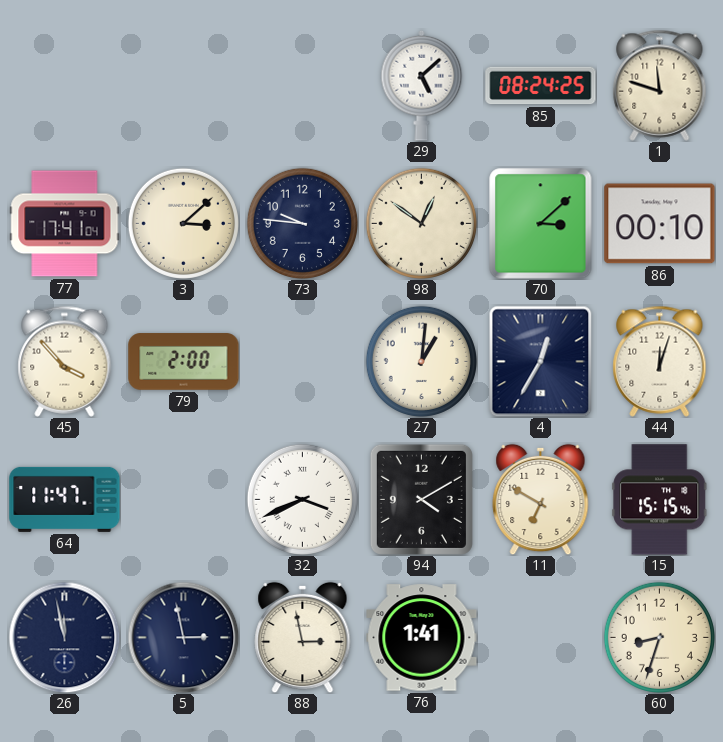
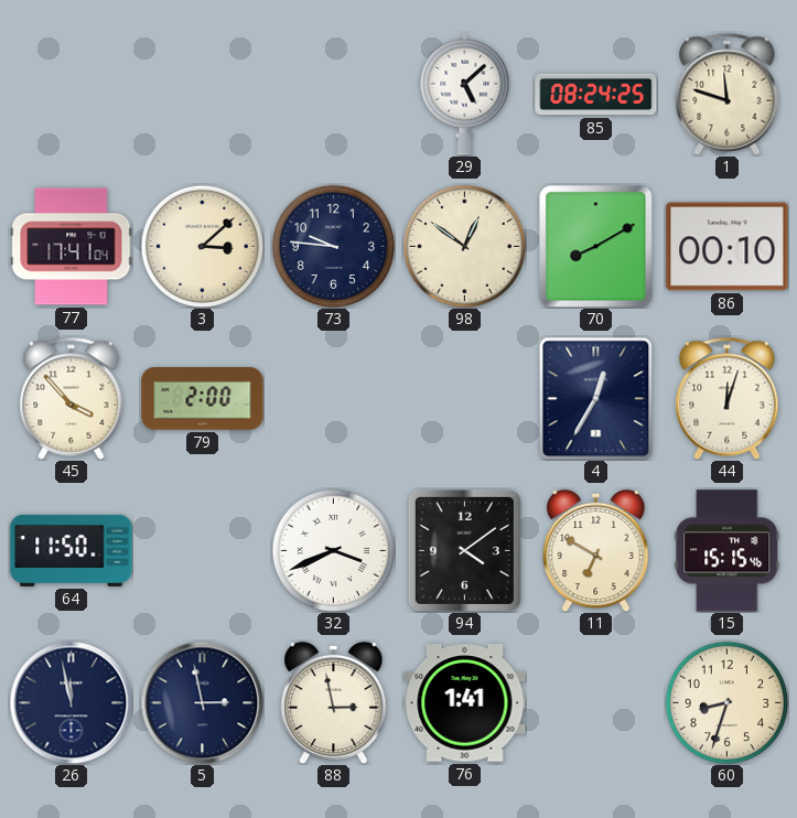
70: 3:08 -> 8:10 (596, 247)
27: 1:01 -> none (421, 361)
64: 11:47 -> 11:50 (72, 550)
94: 4:10 -> 4:09 (464, 550)
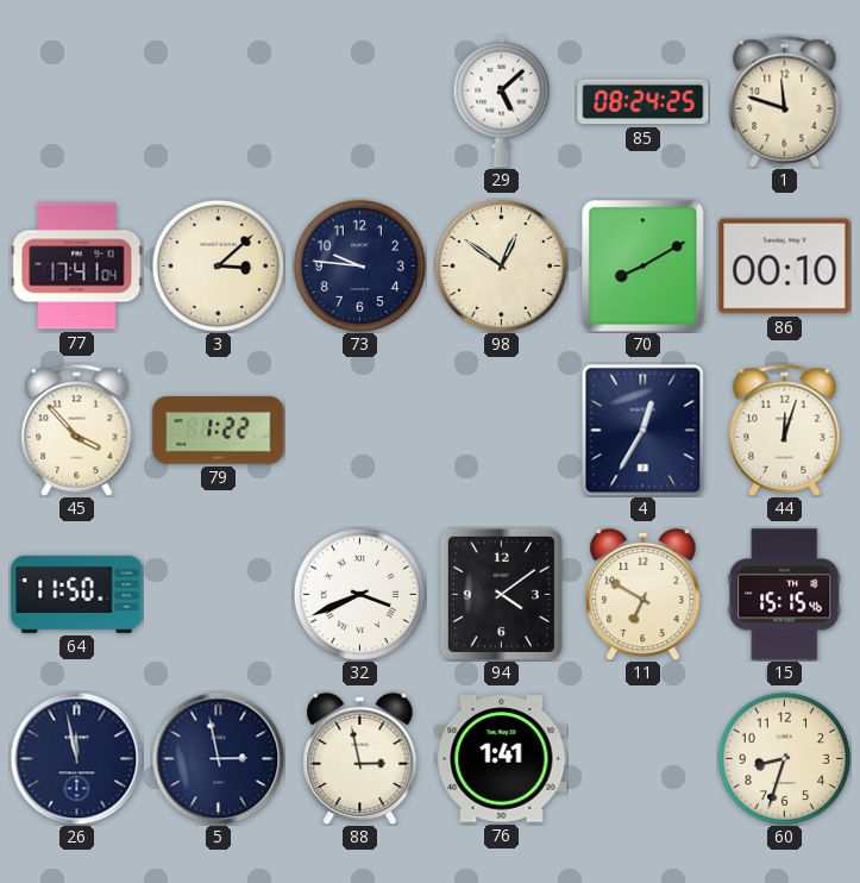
79: 2:00 -> 1:22 (219, 431)
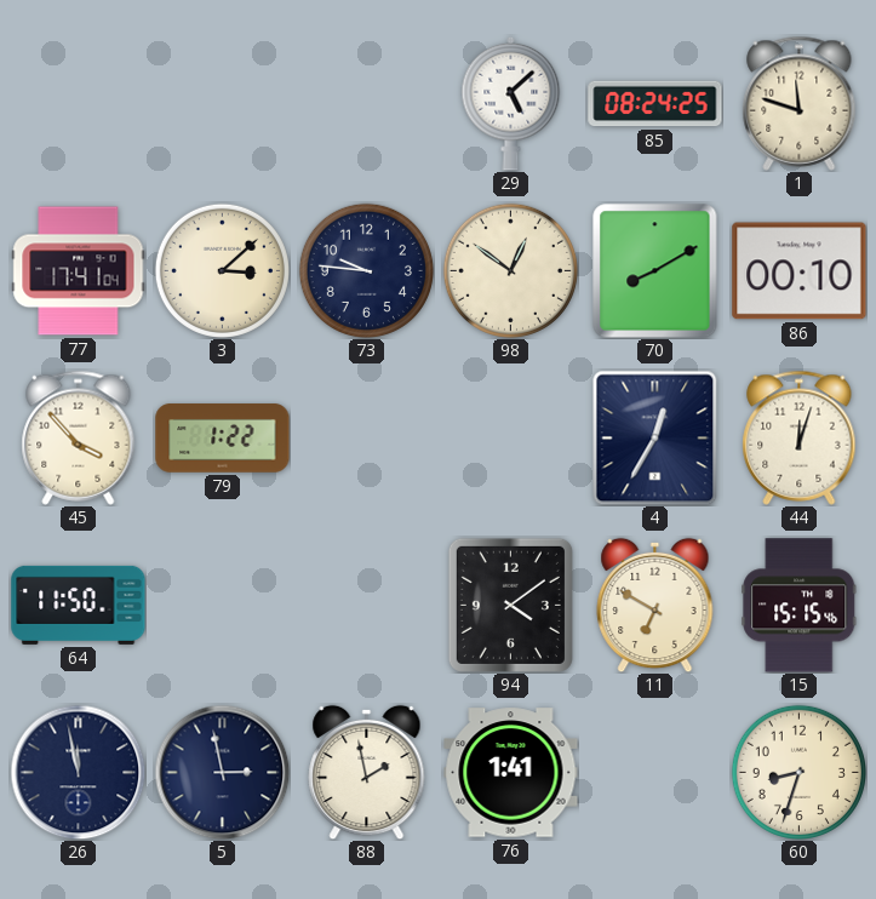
32: 3:41 -> none (359, 594)
88: 2:58 -> 1:58 (367, 772)
